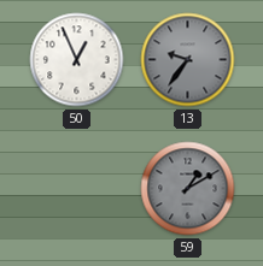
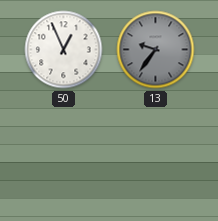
59: 1:10 -> none (188, 189)
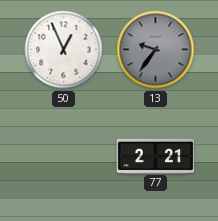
77: none -> 2:21 (156, 156)
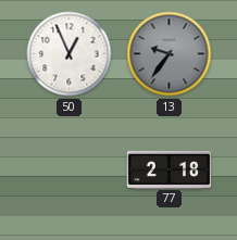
77: 2:21 -> 2:18 (170, 169)
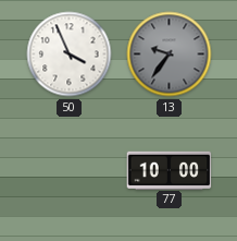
50: 12:56 -> 3:56 (70, 55)
77: 2:18 -> 10:00 (170, 170)
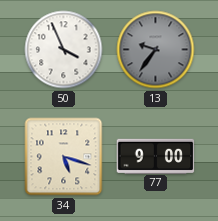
34: none -> 5:18 (64, 157)
77: 10:00 -> 9:00 (156, 156)
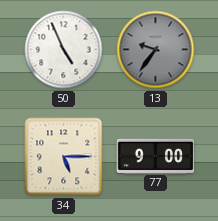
50: 3:56 -> 4:56 (64, 50)
34: 5:18 -> 5:15 (64, 157)
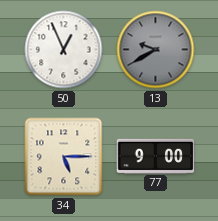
50: 4:56 -> 12:56 (64, 50)
13: 9:36 -> 9:40 (156, 50)
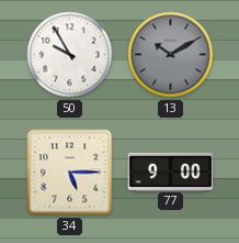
50: 12:56 -> 9:55 (70, 55)
13: 9:40 -> 10:10 (171, 55)
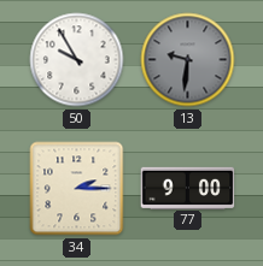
13: 10:10 -> 9:31 (188, 60)
34: 5:15 -> 2:15 (77, 189)
